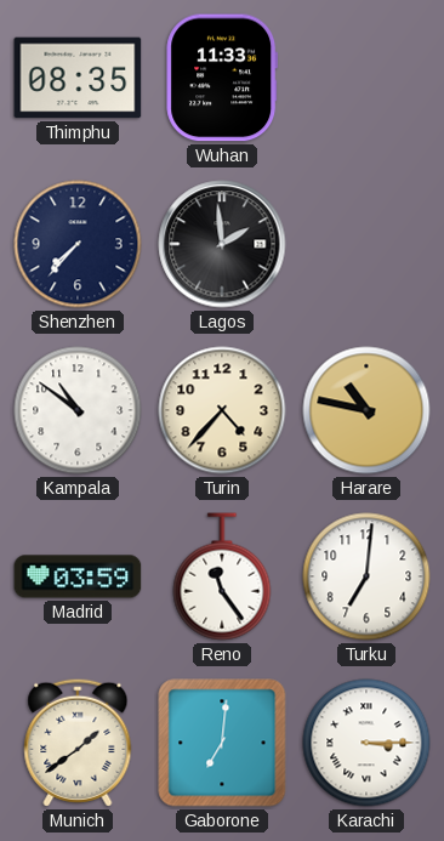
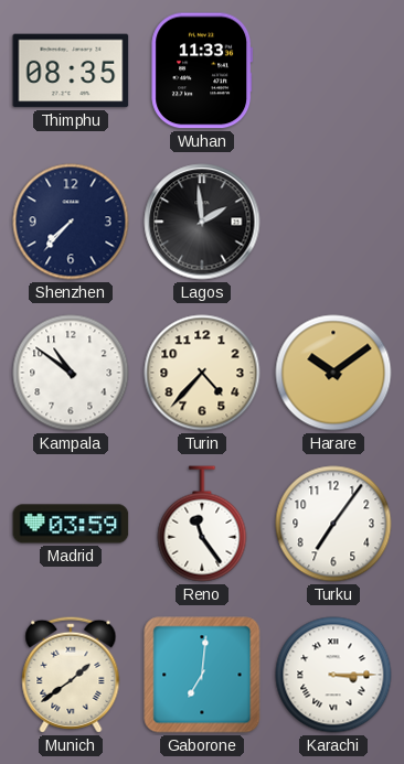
Harare: 10:47 -> 10:09 (333, 373)
Turku: 7:01 -> 7:06 (333, 524)
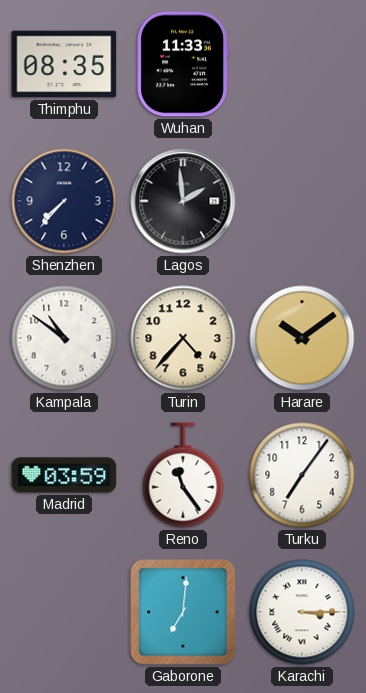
Munich: 1:39 -> none (71, 675)
